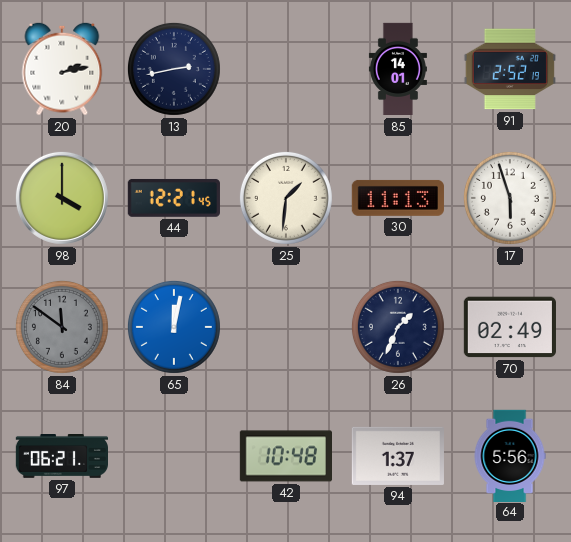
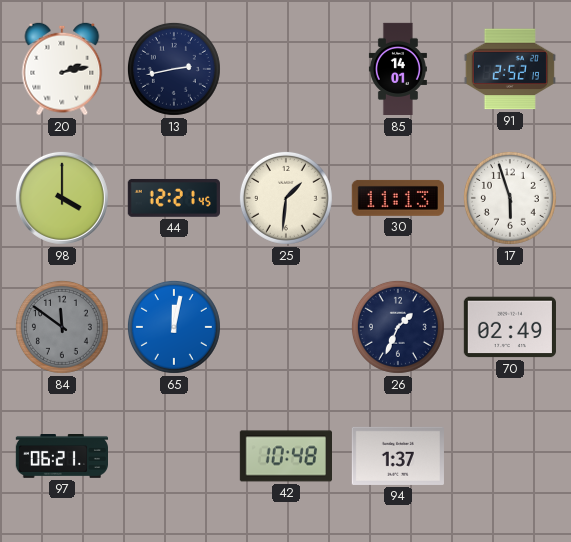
64: 5:56 -> none (510, 455)
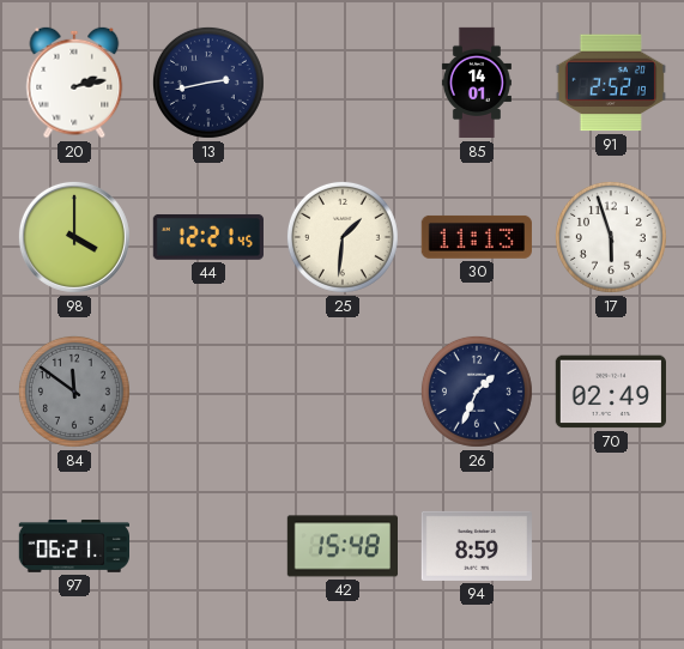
65: 12:02 -> none (174, 327)
42: 10:48 -> 15:48 (341, 546)
94: 1:37 -> 8:59 (477, 546)
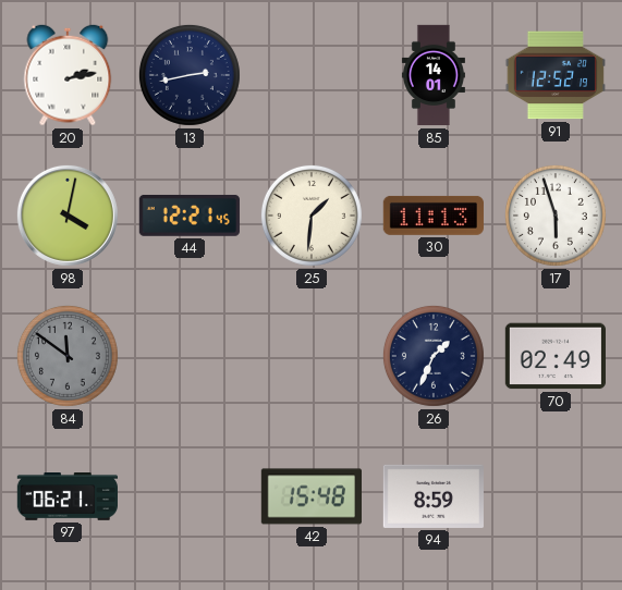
91: 2:52 -> 12:52 (556, 75)
98: 4:00 -> 4:02 (68, 216)
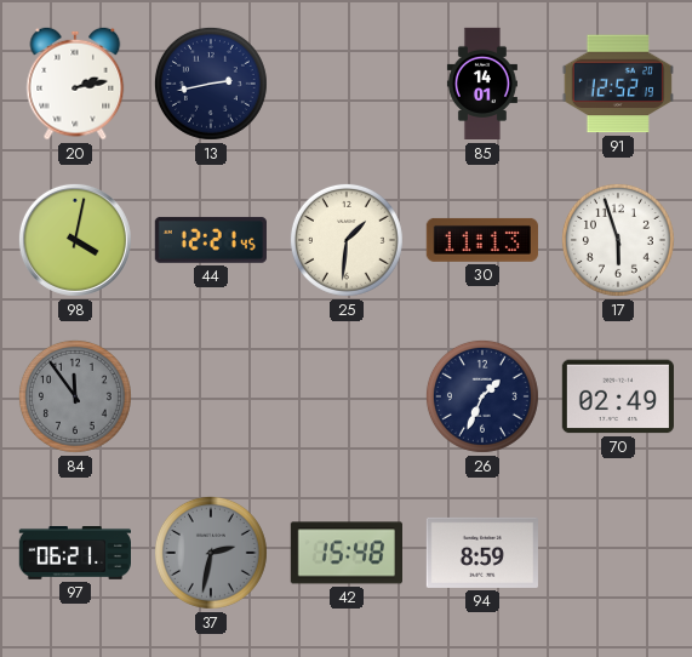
84: 11:51 -> 11:54 (75, 396)
37: none -> 2:32 (211, 553)
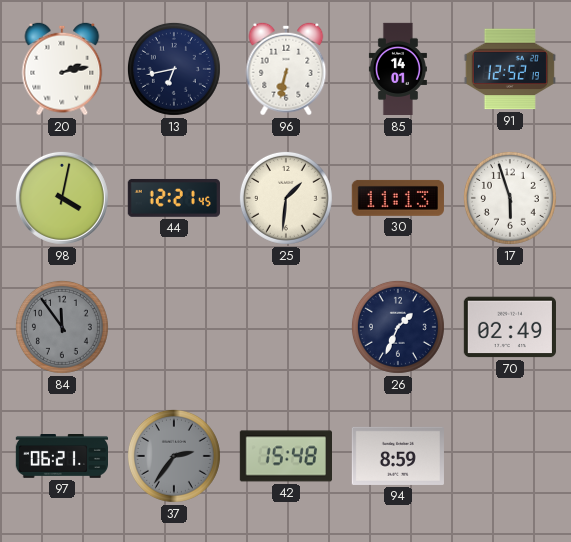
13: 2:43 -> 6:43 (174, 69)
96: none -> 6:32 (286, 69)
37: 2:32 -> 2:36 (174, 456)
